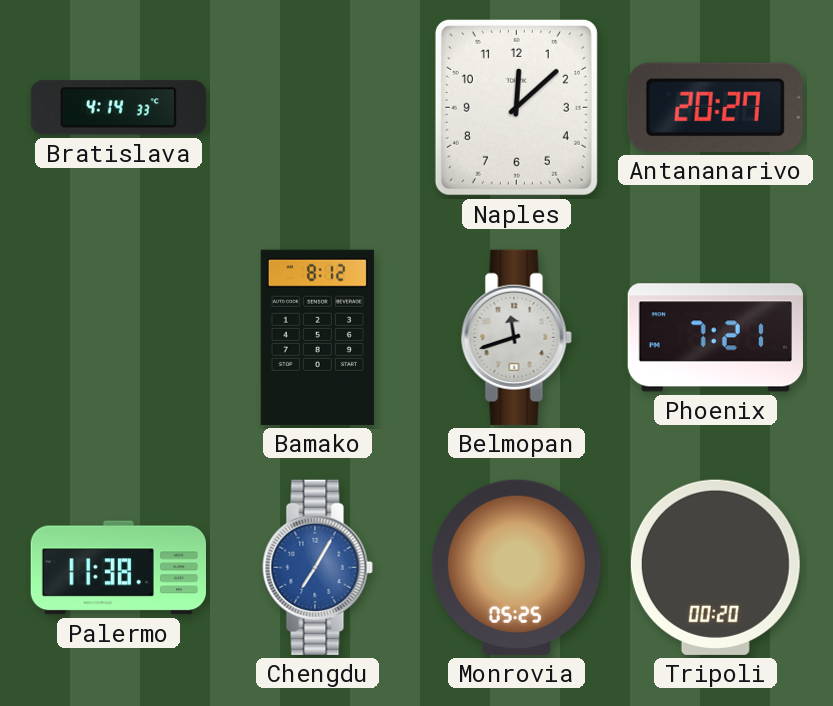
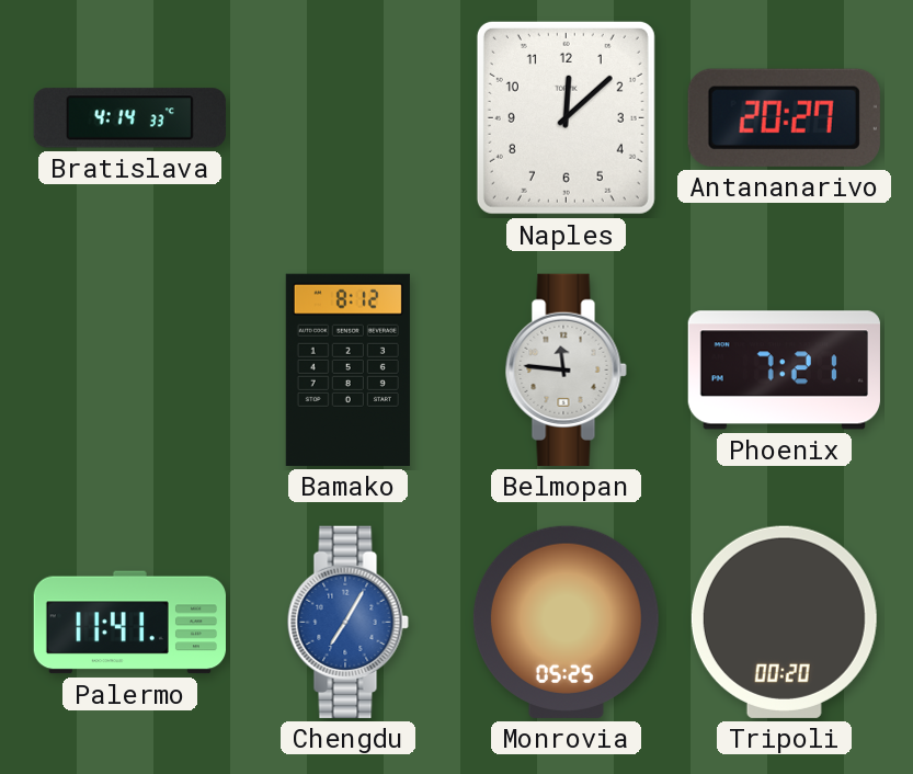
Belmopan: 11:42 -> 11:46 (566, 369)
Palermo: 11:38 -> 11:41 (129, 623)
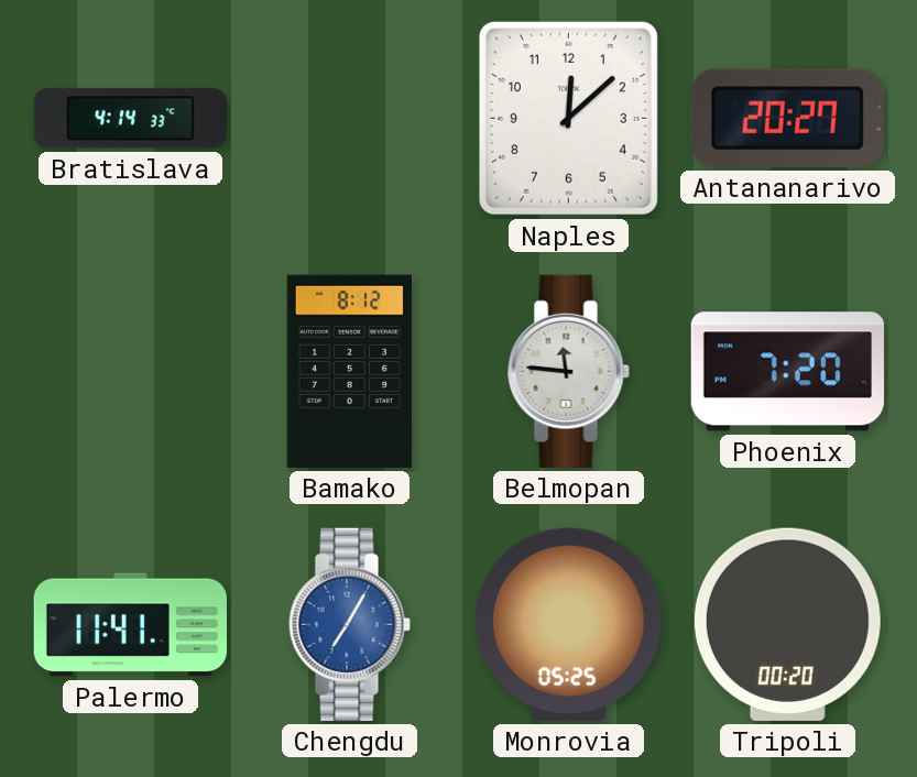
Phoenix: 7:21 -> 7:20 (787, 372)
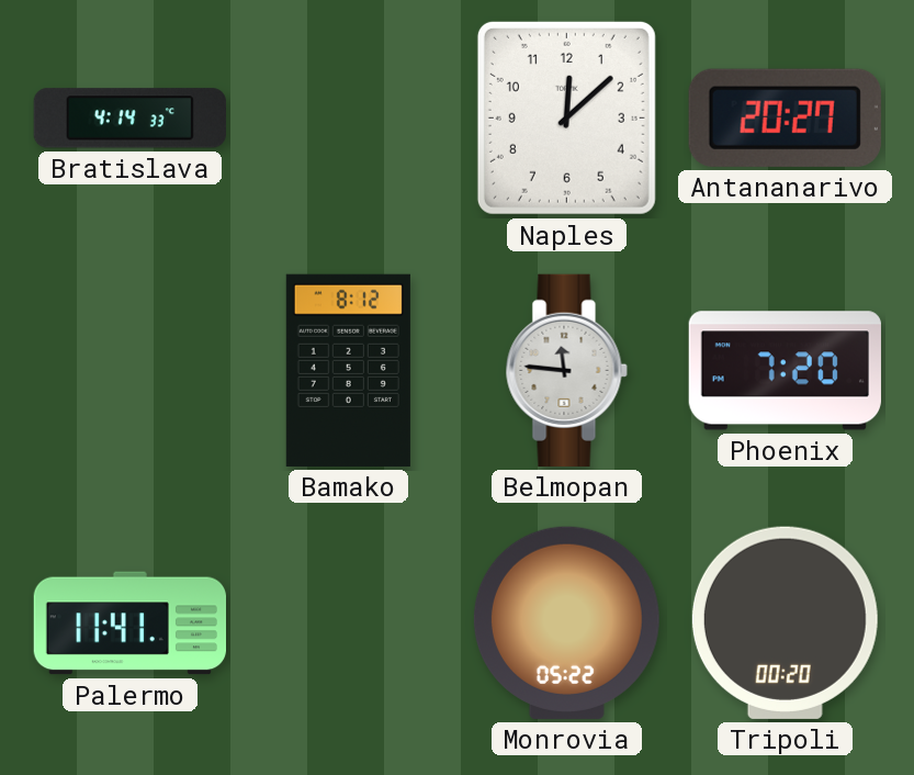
Chengdu: 7:05 -> none (349, 624)
Monrovia: 05:25 -> 05:22 (566, 622)
